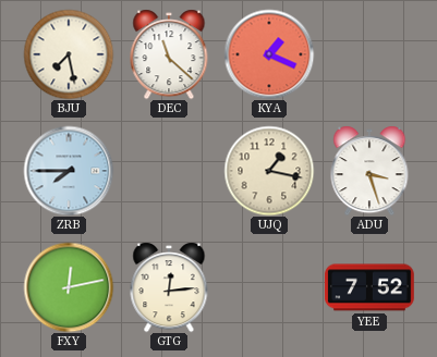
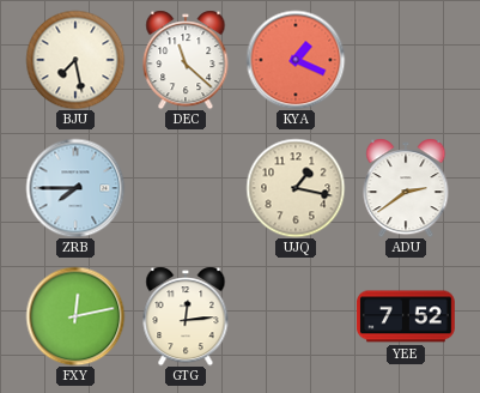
ADU: 3:27 -> 2:39 (406, 188)
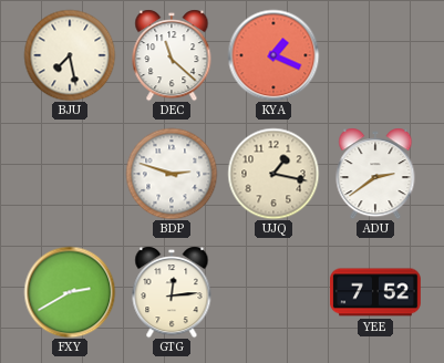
ZRB: 7:45 -> none (75, 188)
BDP: none -> 2:48 (172, 174)
FXY: 12:13 -> 2:40 (70, 292)
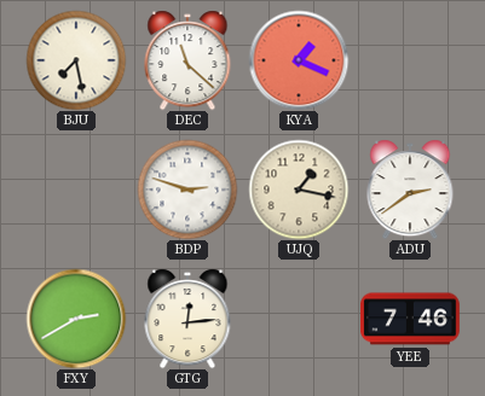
YEE: 7:52 -> 7:46 (410, 319)
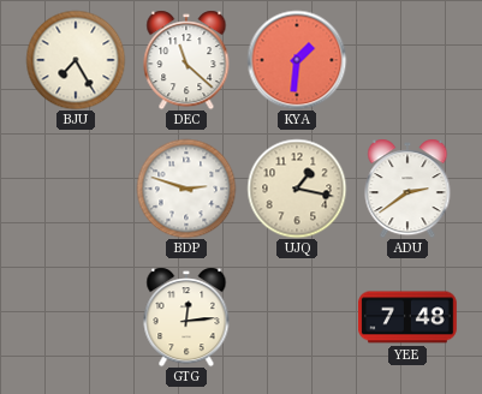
BJU: 7:28 -> 7:25 (76, 60)
KYA: 1:19 -> 1:31 (297, 60)
FXY: 2:40 -> none (76, 319)
YEE: 7:46 -> 7:48 (407, 317)
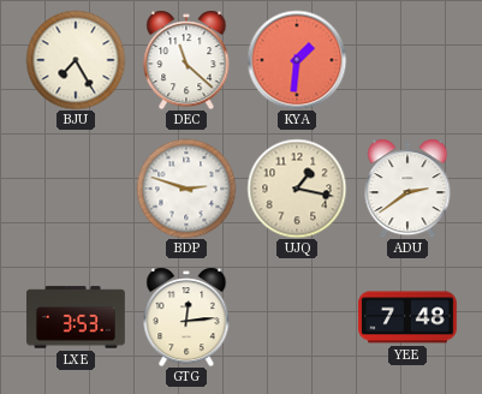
LXE: none -> 3:53 (77, 317)
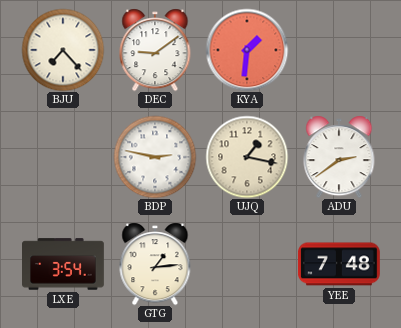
BJU: 7:25 -> 7:23 (63, 50)
DEC: 11:22 -> 9:09 (155, 50)
BDP: 2:48 -> 2:47 (155, 157)
LXE: 3:53 -> 3:54 (64, 264)
GTG: 12:14 -> 1:14 (155, 264)
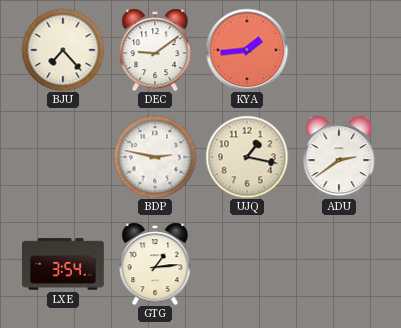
KYA: 1:31 -> 1:44 (247, 50)
YEE: 7:48 -> none (339, 264)
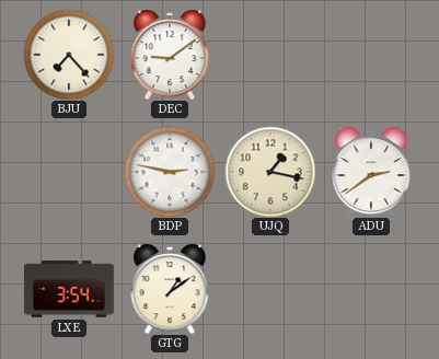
KYA: 1:44 -> none (247, 50)
GTG: 1:14 -> 1:09 (170, 289)
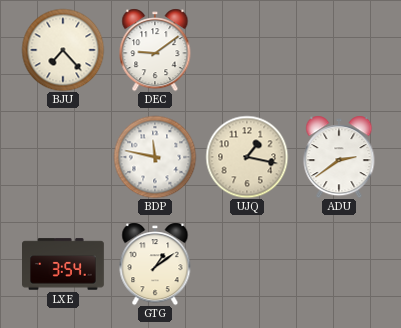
BDP: 2:47 -> 11:47 (155, 157)
